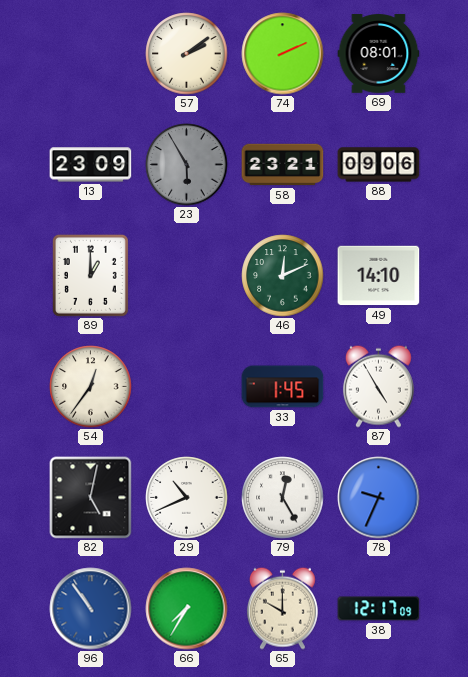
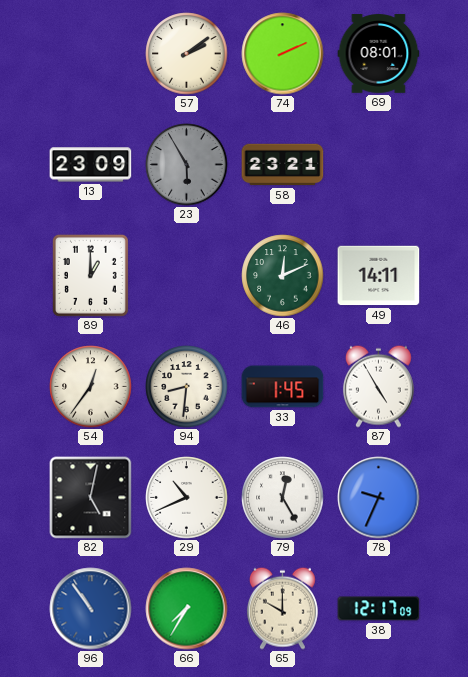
88: 09:06 -> none (379, 165)
49: 14:10 -> 14:11 (379, 276)
94: none -> 8:31 (187, 387)
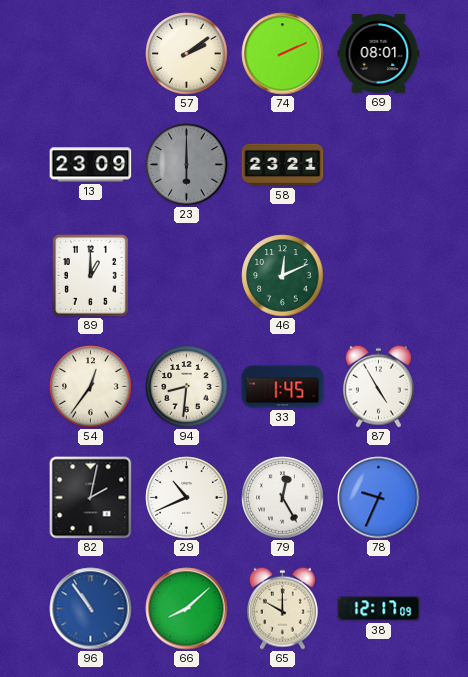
23: 5:55 -> 6:00 (187, 165)
49: 14:11 -> none (379, 276)
82: 5:02 -> 2:02 (91, 498)
66: 7:35 -> 8:08 (187, 609)
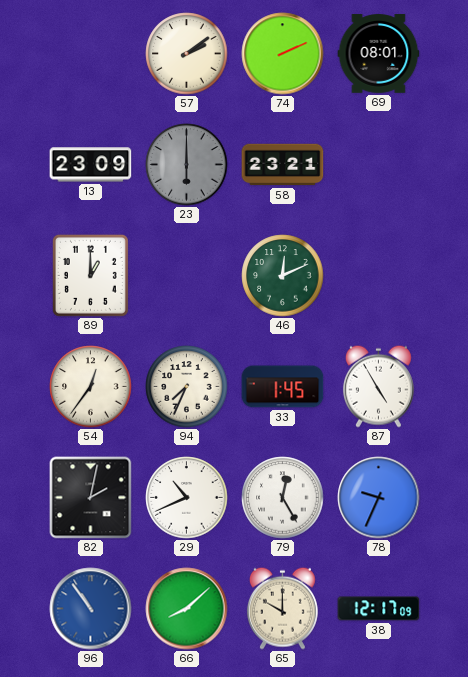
94: 8:31 -> 7:34 (187, 387)
